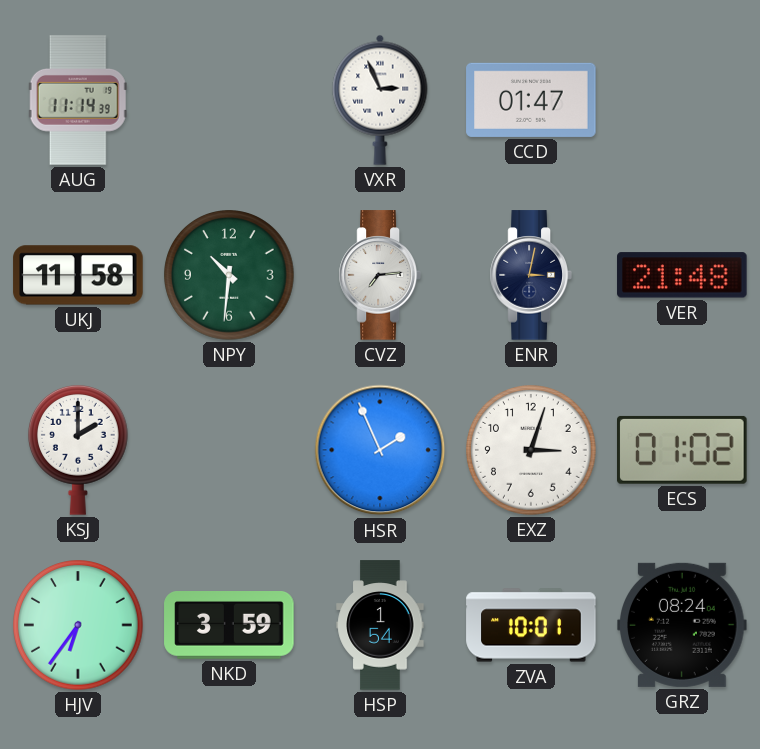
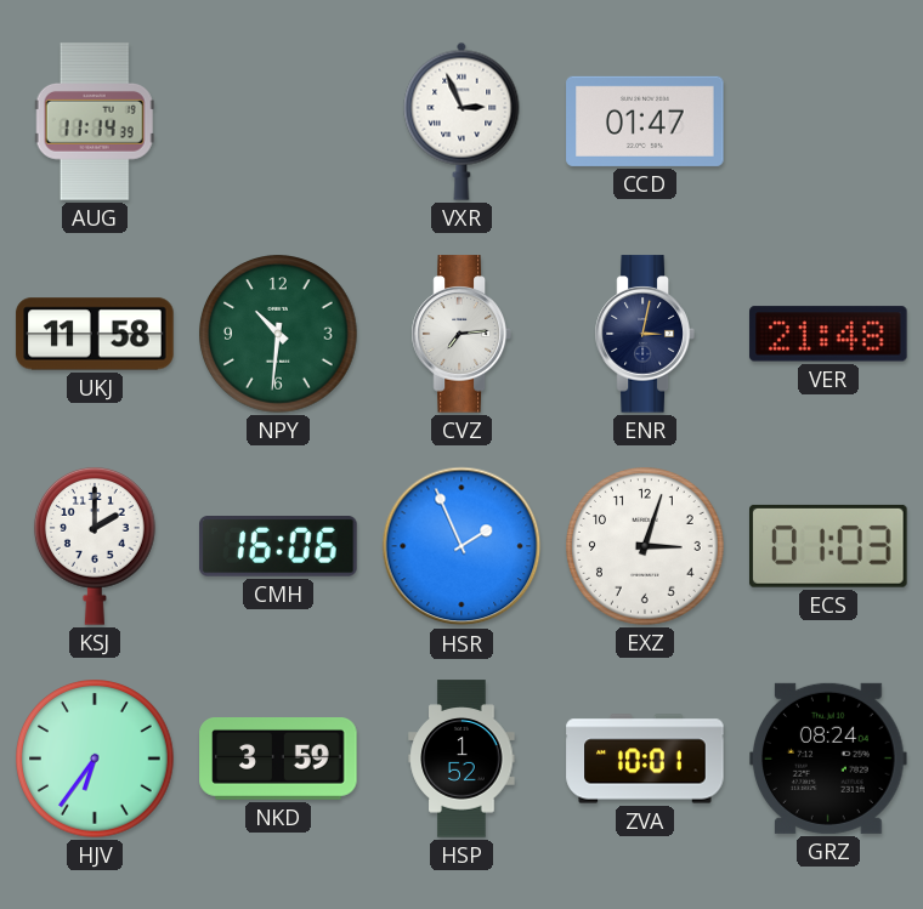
CMH: none -> 16:06 (278, 547)
ECS: 01:02 -> 01:03 (828, 546)
HSP: 1:54 -> 1:52 (461, 759)
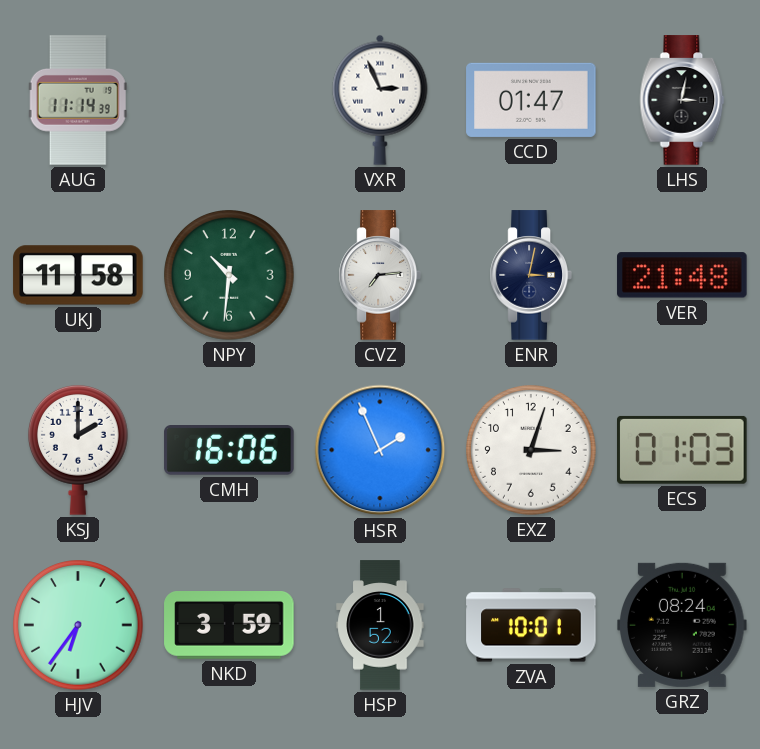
LHS: none -> 3:02 (682, 100)
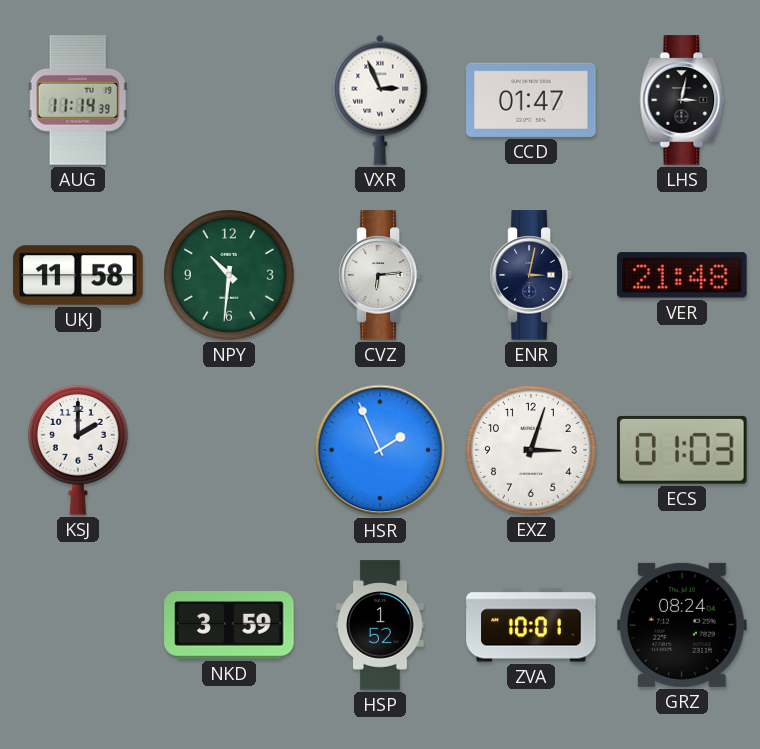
CVZ: 7:14 -> 6:14 (380, 275)
CMH: 16:06 -> none (229, 451)
HJV: 6:36 -> none (78, 625)
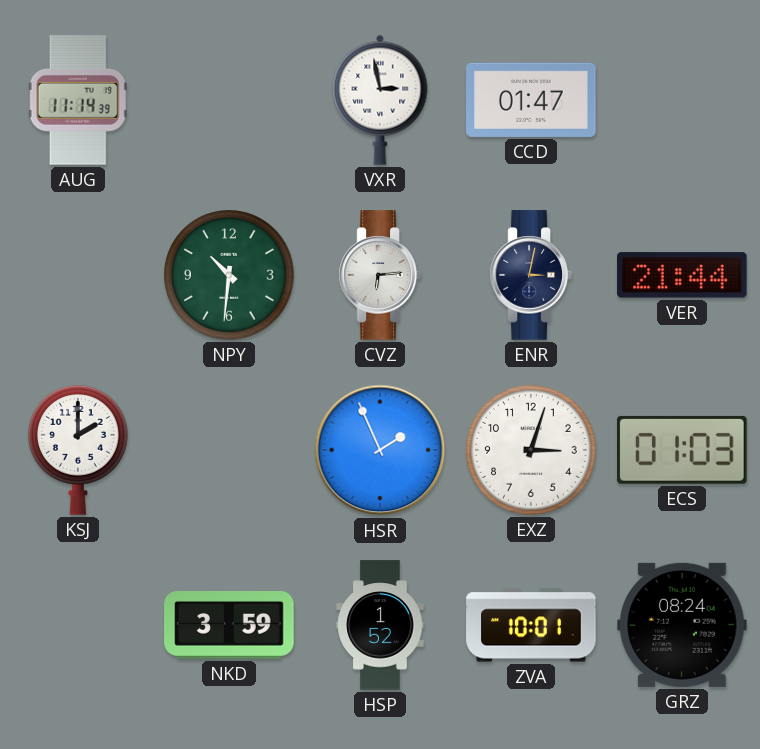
VXR: 2:56 -> 2:58 (380, 100)
LHS: 3:02 -> none (682, 100)
UKJ: 11:58 -> none (78, 275)
VER: 21:48 -> 21:44 (682, 275)
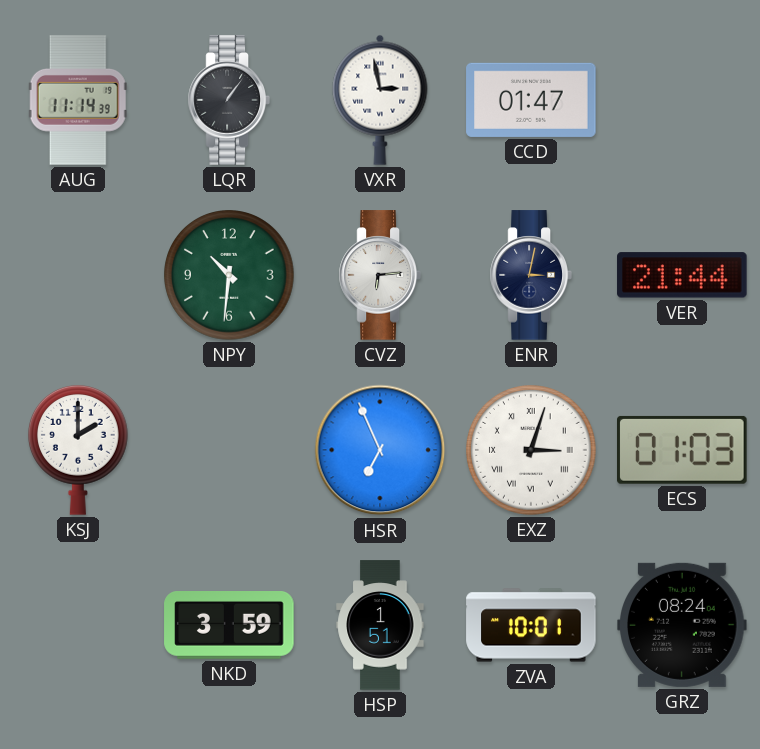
LQR: none -> 1:06 (229, 100)
HSR: 1:56 -> 6:56 (380, 450)
EXZ numerals: Arabic -> Roman (531, 450)
HSP: 1:52 -> 1:51 (380, 625)
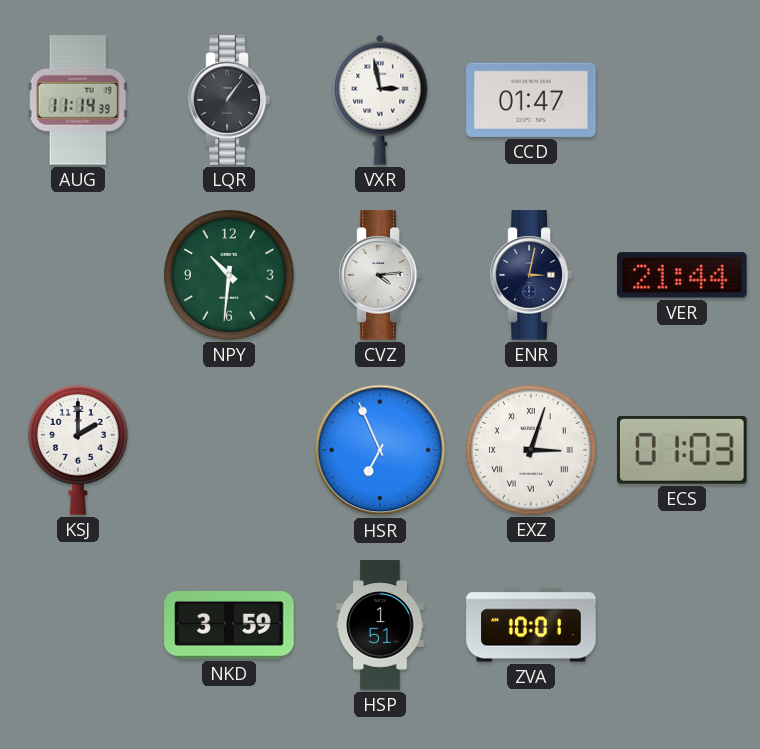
CVZ: 6:14 -> 4:14 (380, 275)
GRZ: 08:24 -> none (682, 625)
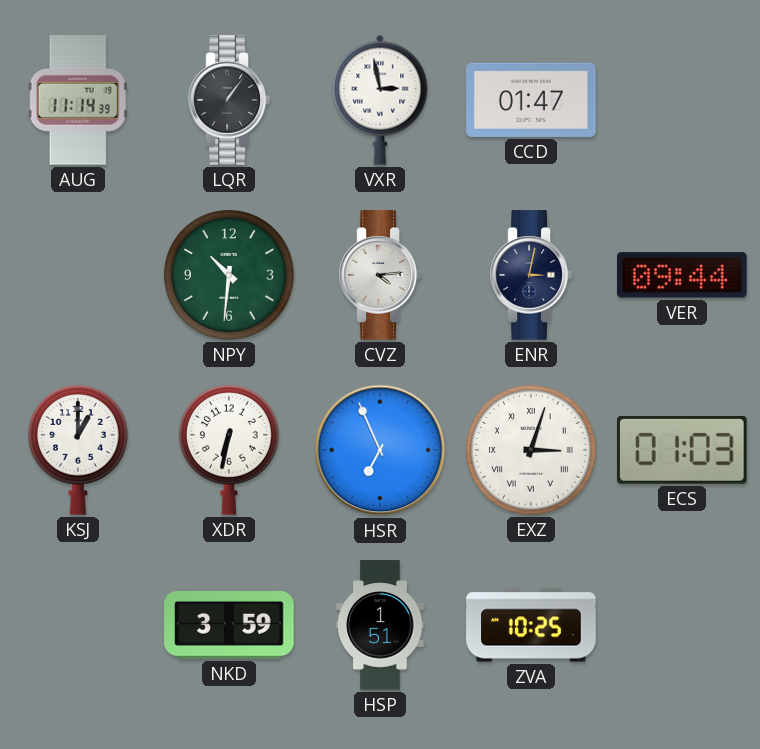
VER: 21:44 -> 09:44 (682, 275)
KSJ: 2:00 -> 1:00 (79, 450)
XDR: none -> 6:32 (230, 450)
ZVA: 10:01 -> 10:25 (531, 625)
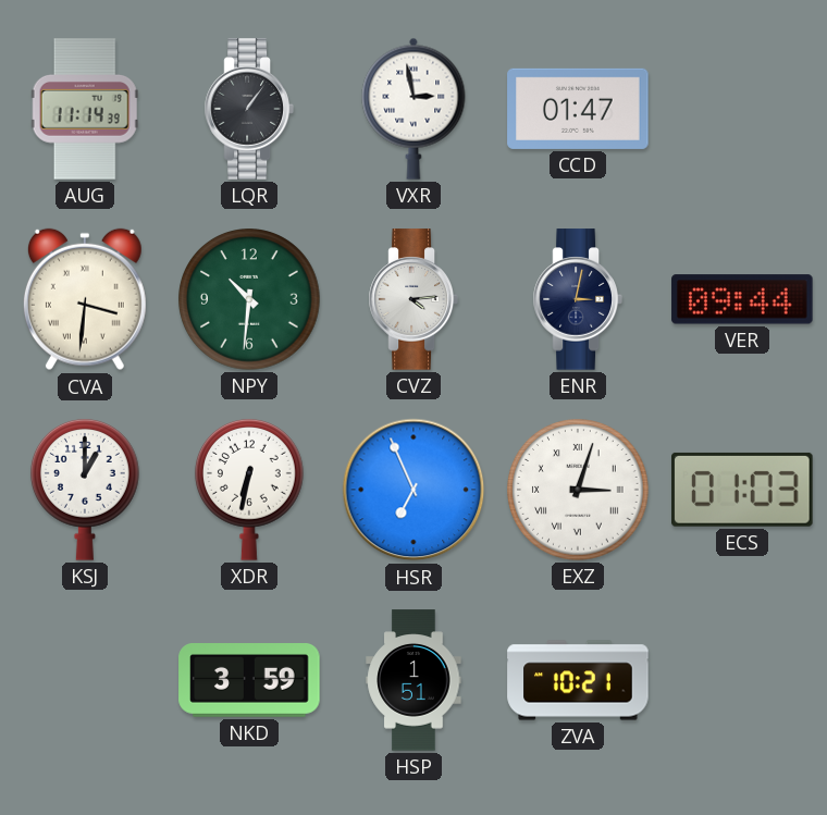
CVA: none -> 3:31 (85, 299)
ZVA: 10:25 -> 10:21 (578, 680)
